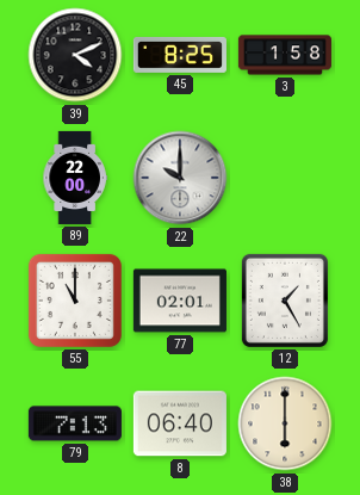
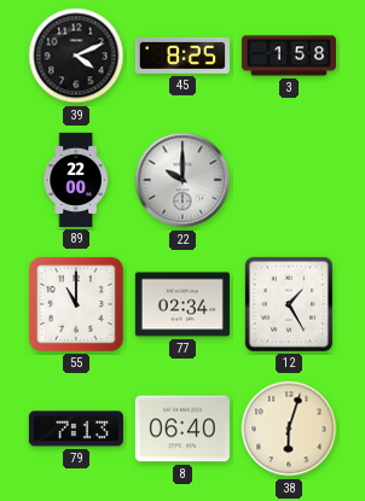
77: 02:01 -> 02:34 (182, 304)
38: 6:00 -> 6:03 (289, 429)
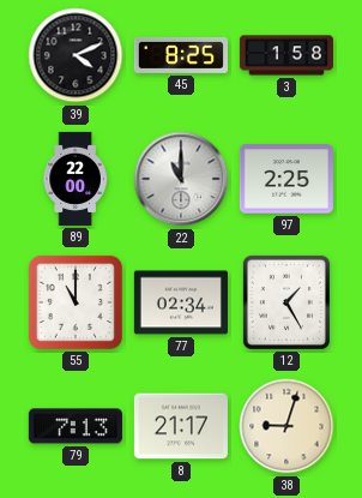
22: 10:00 -> 11:00 (181, 179)
97: none -> 2:25 (286, 179)
8: 06:40 -> 21:17 (181, 426)
38: 6:03 -> 9:03 (286, 426)
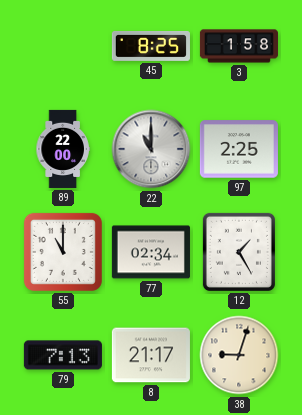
39: 4:11 -> none (76, 55)
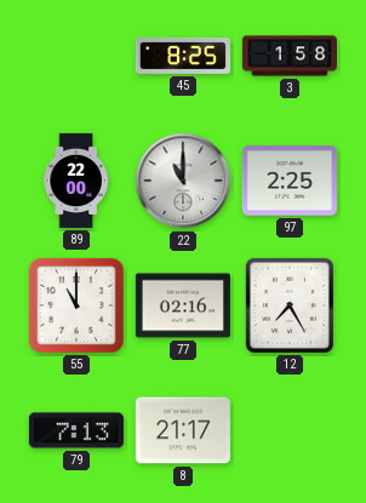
77: 02:34 -> 02:16 (183, 305)
12: 1:25 -> 7:25 (290, 305)
38: 9:03 -> none (239, 355)
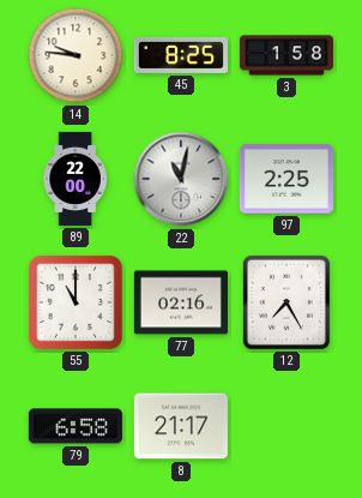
14: none -> 9:46 (76, 55)
22: 11:00 -> 11:02 (181, 179)
79: 7:13 -> 6:58 (76, 426)
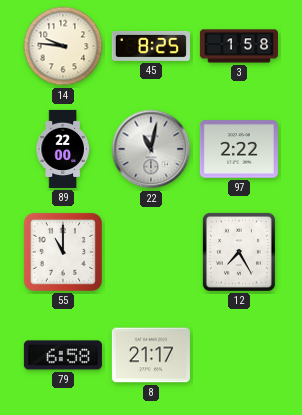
97: 2:25 -> 2:22 (239, 149)
77: 02:16 -> none (181, 302)
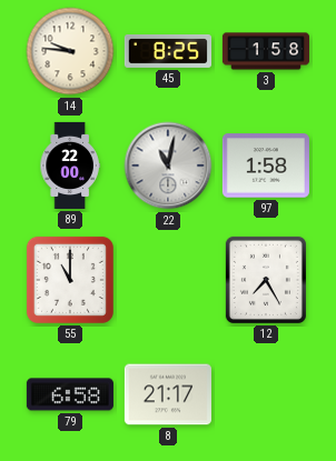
97: 2:22 -> 1:58 (266, 166)
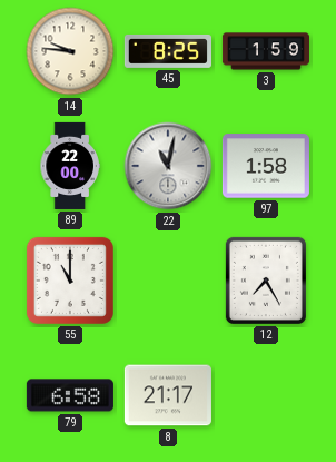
3: 1:58 -> 1:59 (266, 51)
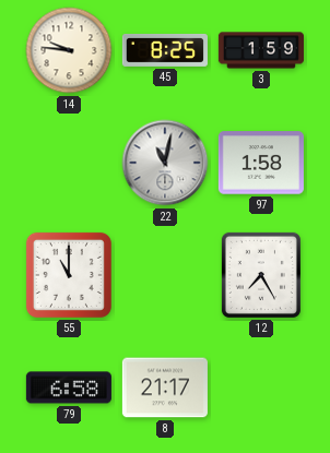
89: 22:00 -> none (70, 166)
